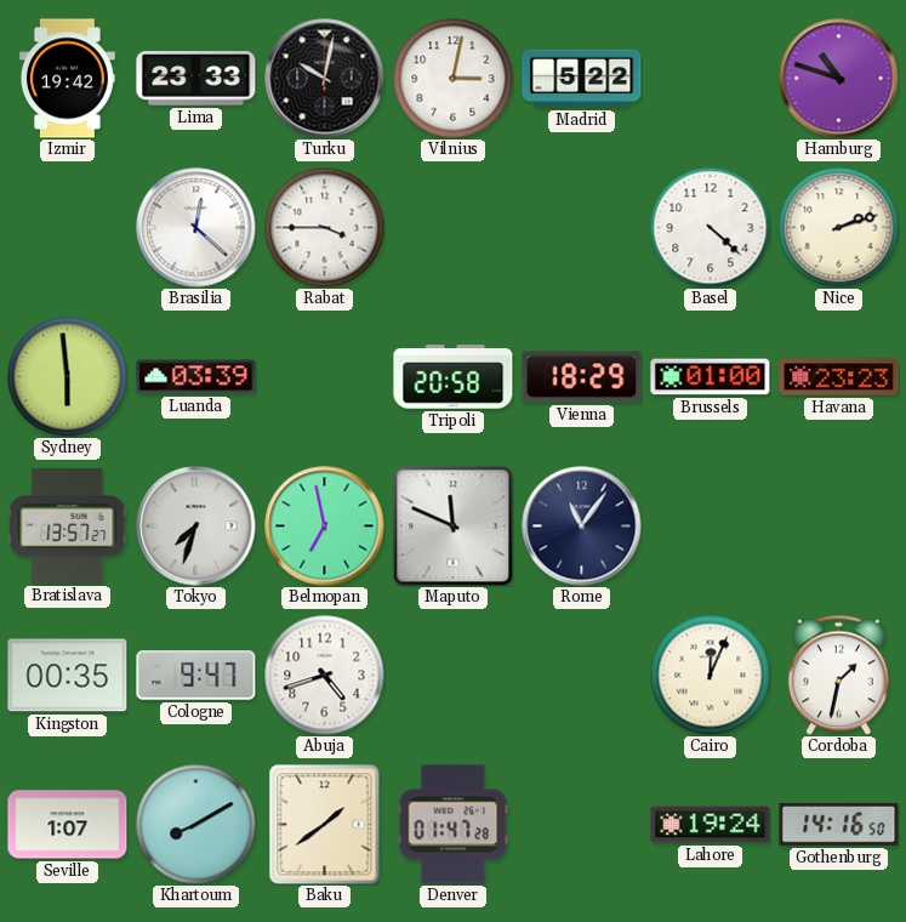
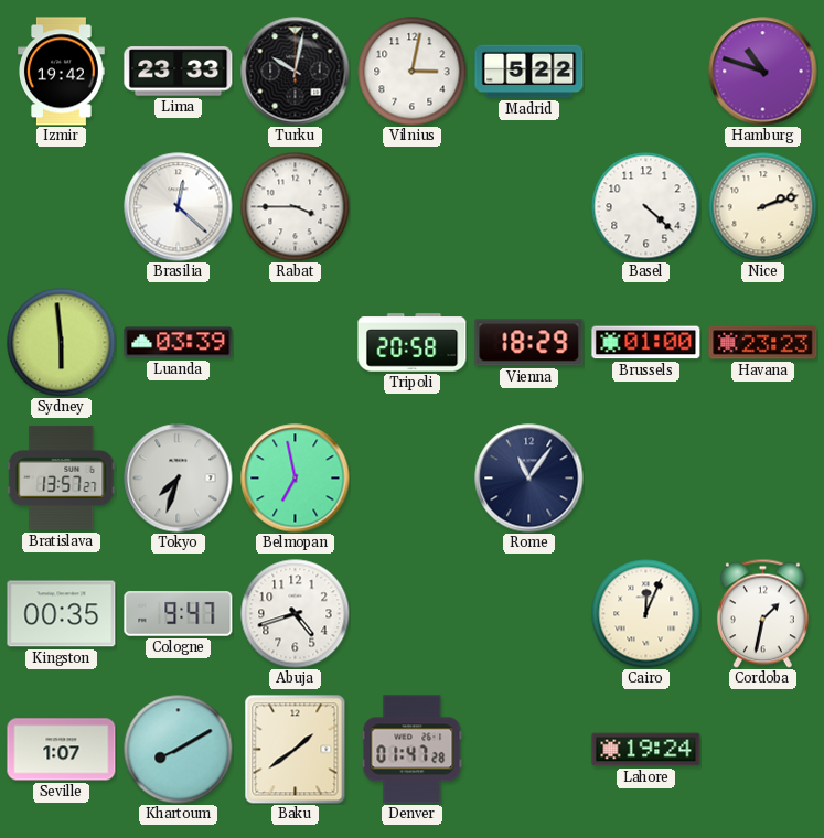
Maputo: 11:49 -> none (454, 527)
Gothenburg: 14:16 -> none (839, 824)
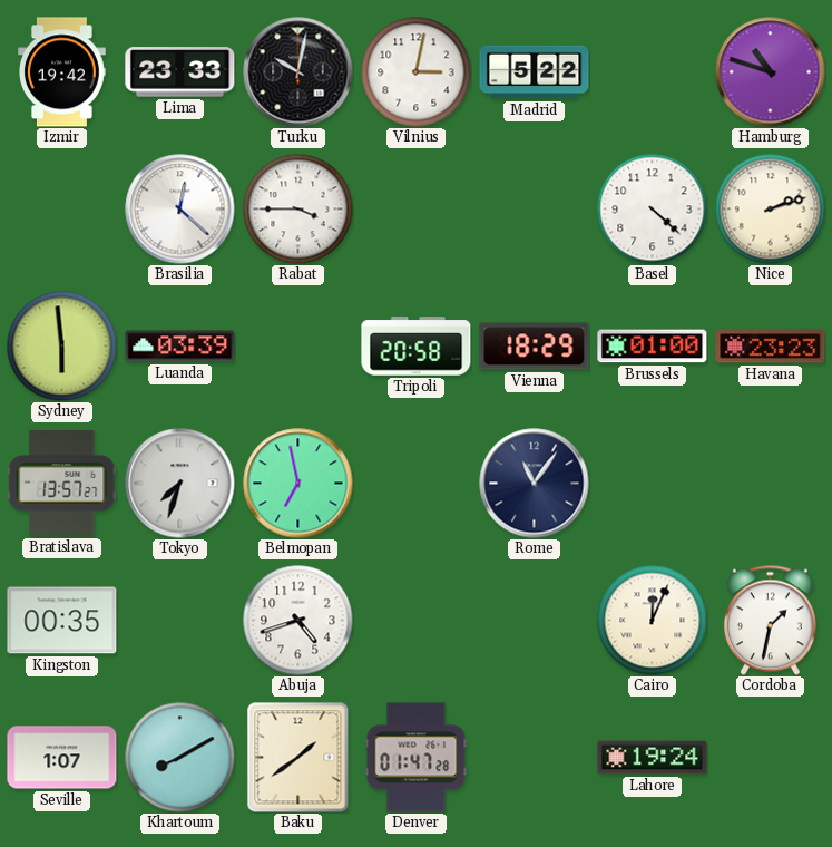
Cologne: 9:47 -> none (179, 614)
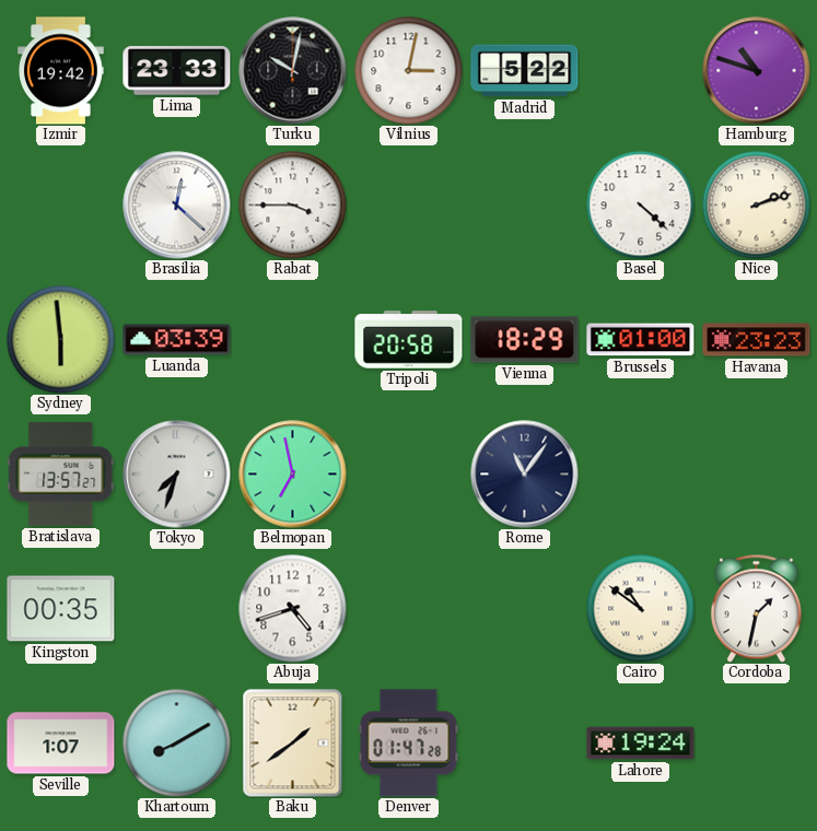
Cairo: 12:04 -> 10:51 (641, 609)
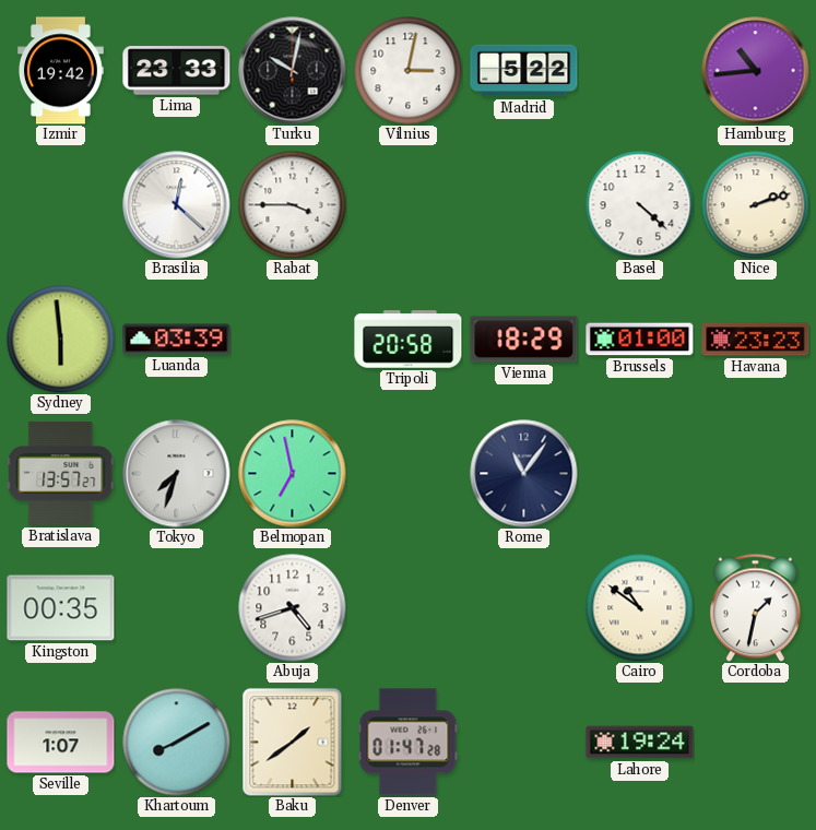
Hamburg: 10:48 -> 10:44 (756, 71)
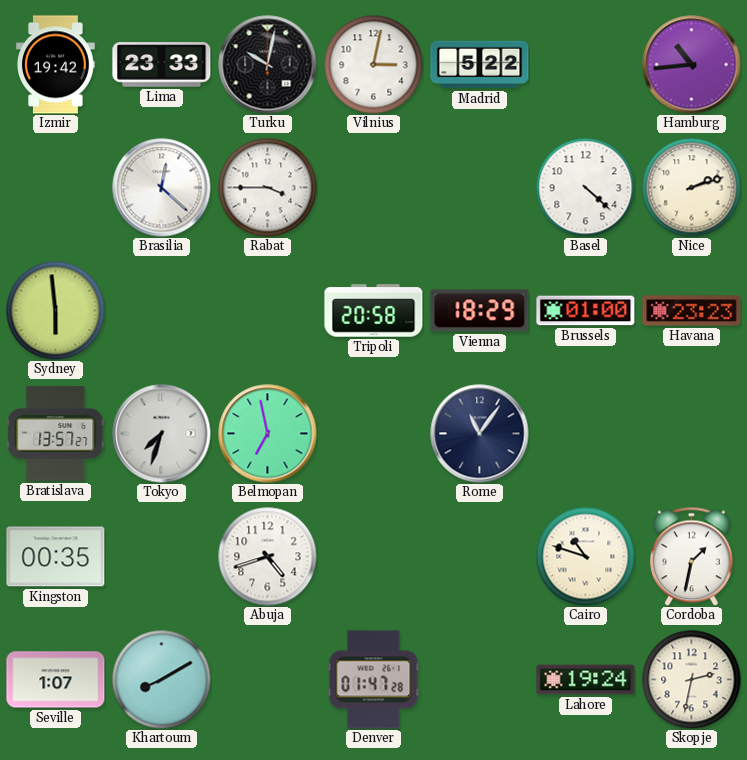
Luanda: 03:39 -> none (177, 340)
Cairo: 10:51 -> 10:48 (586, 557)
Baku: 1:39 -> none (293, 743)
Skopje: none -> 2:32 (692, 680)
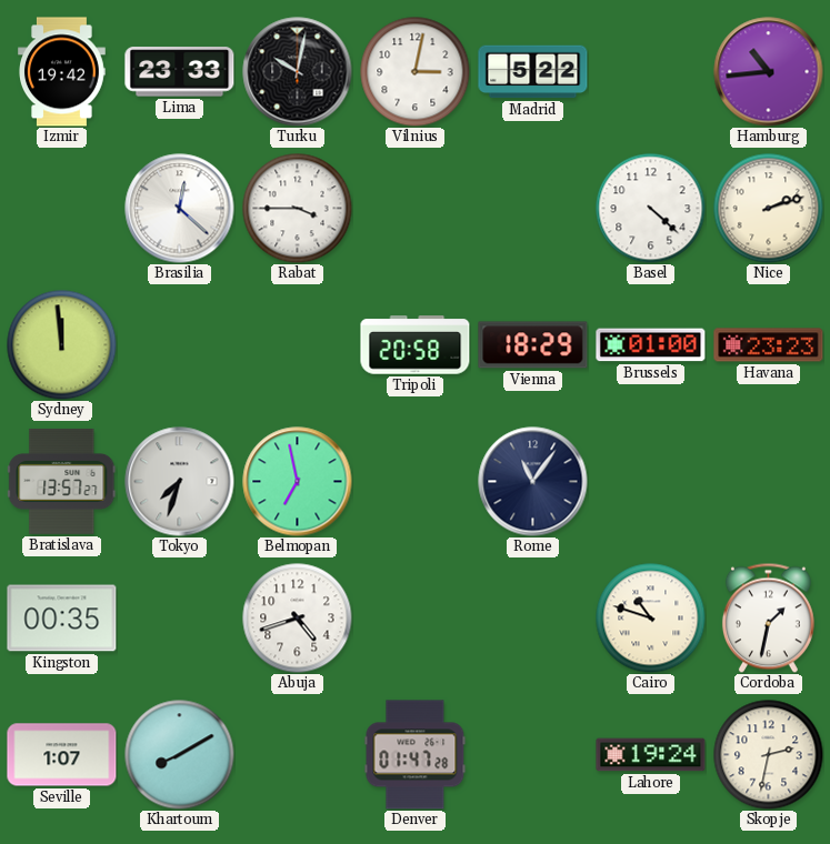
Sydney: 5:59 -> 11:59 (62, 345)
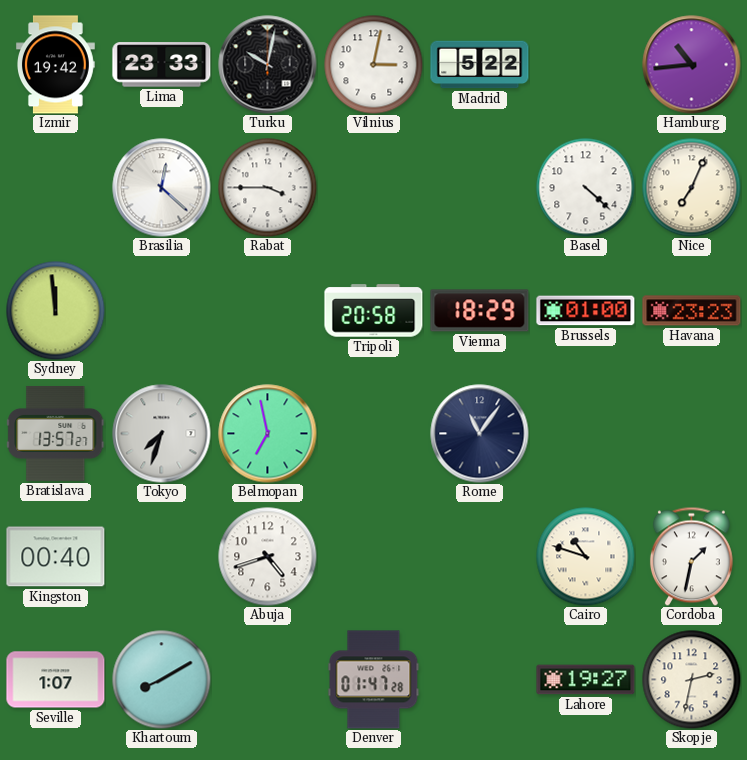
Nice: 2:12 -> 7:04 (692, 188)
Kingston: 00:35 -> 00:40 (56, 557)
Lahore: 19:24 -> 19:27 (586, 680)
